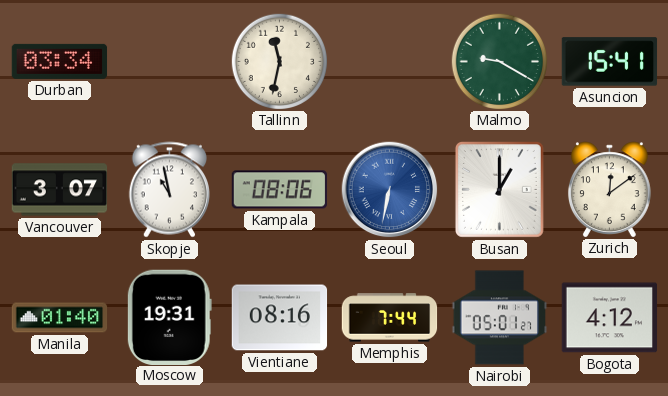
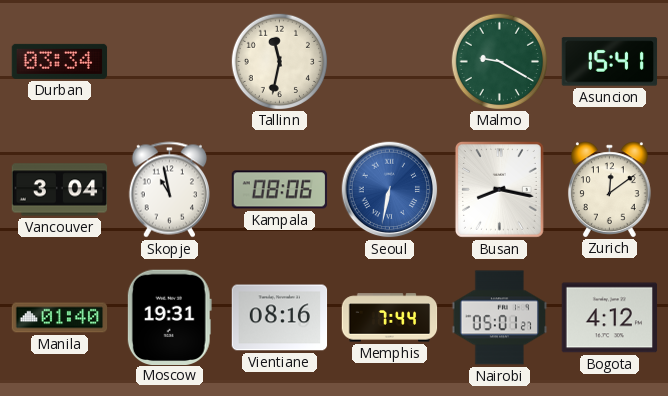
Vancouver: 3:07 -> 3:04 (60, 190)
Busan: 1:00 -> 8:17 (499, 190)
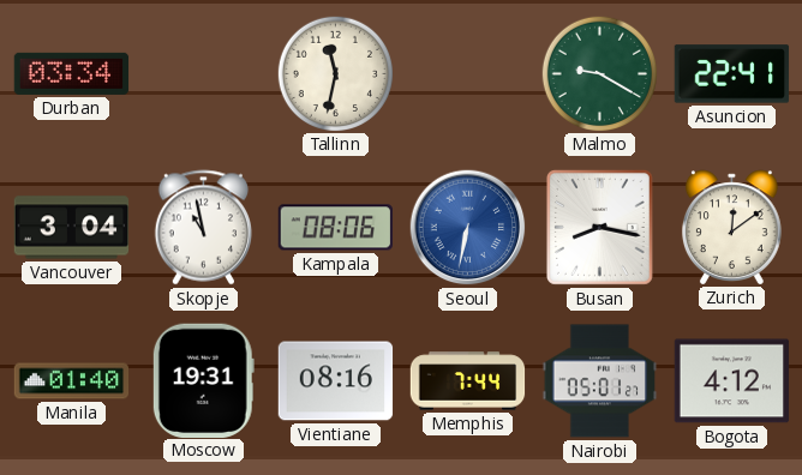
Asuncion: 15:41 -> 22:41 (732, 74)
